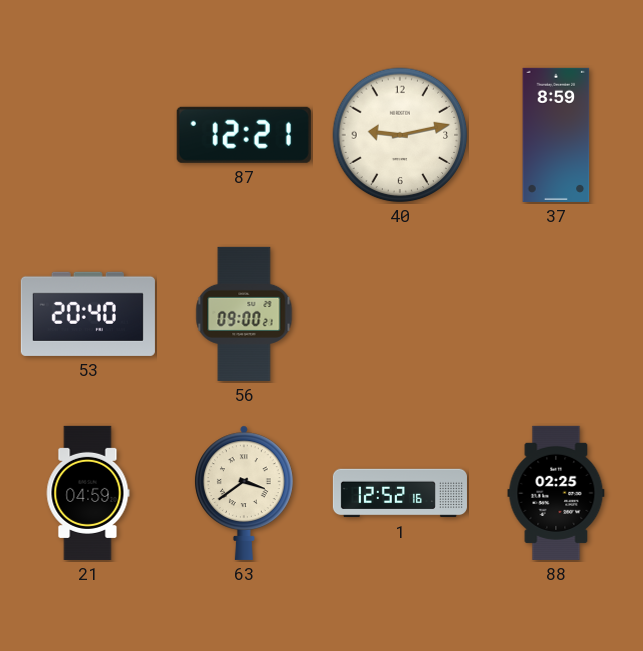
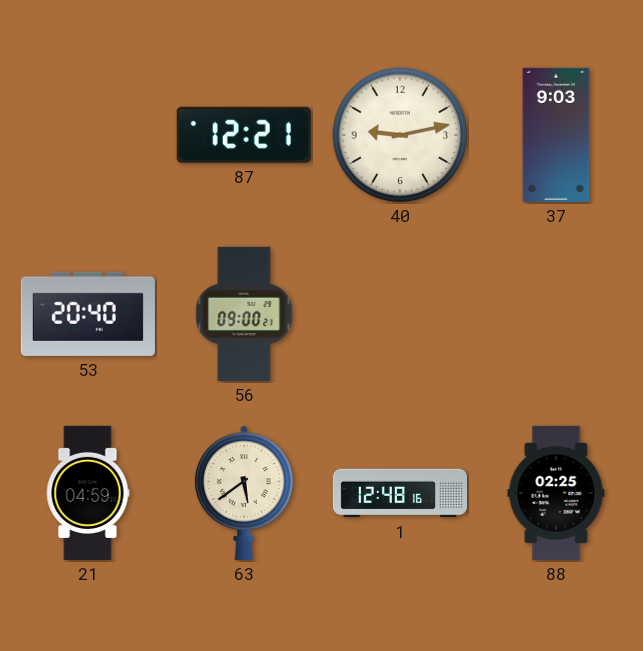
37: 8:59 -> 9:03 (556, 135)
63: 3:39 -> 5:39 (244, 493)
1: 12:52 -> 12:48 (400, 493)
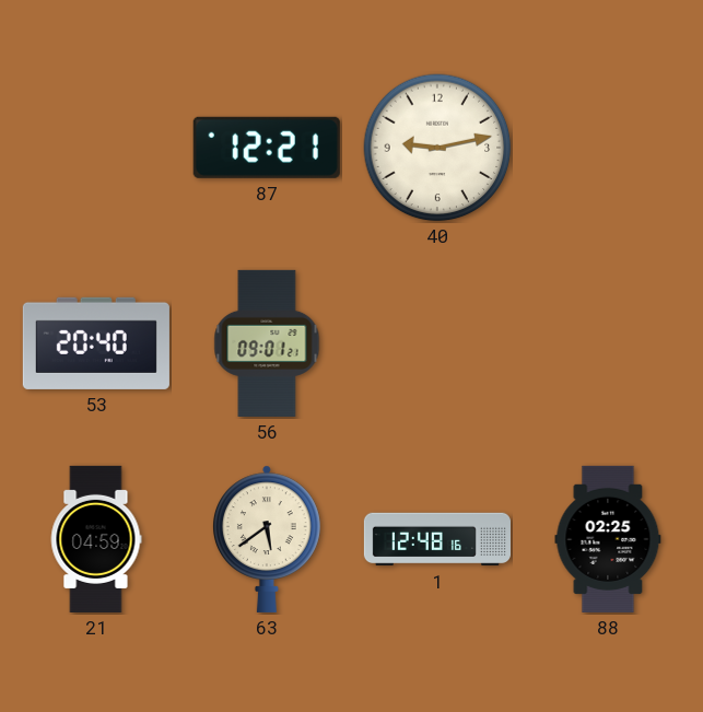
37: 9:03 -> none (556, 135)
56: 09:00 -> 09:01 (267, 343)
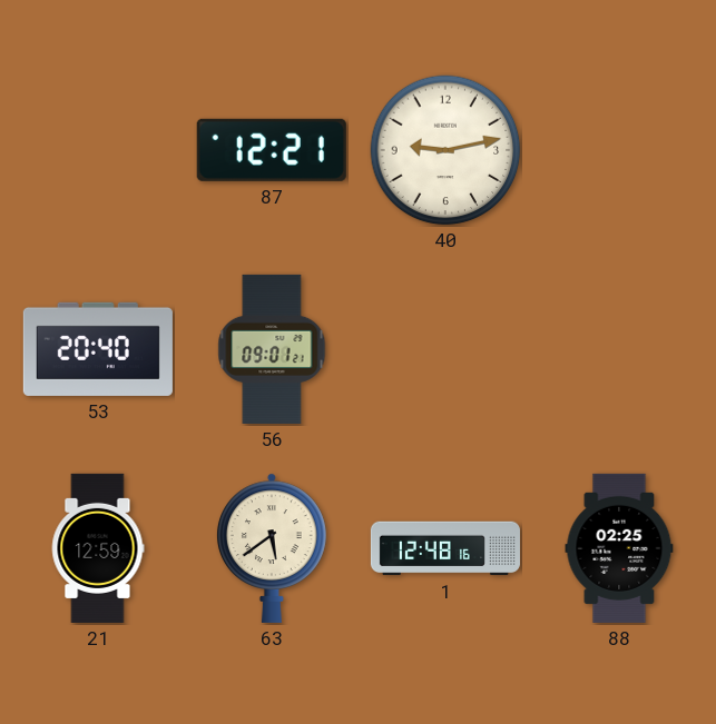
21: 04:59 -> 12:59 (98, 548)
